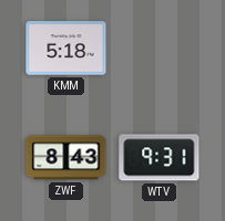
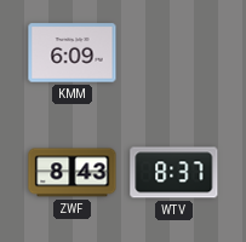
KMM: 5:18 -> 6:09 (73, 53)
WTV: 9:31 -> 8:37 (175, 173)
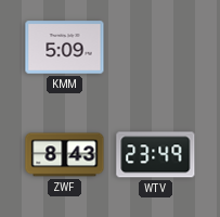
KMM: 6:09 -> 5:09 (65, 48)
WTV: 8:37 -> 23:49 (156, 155)
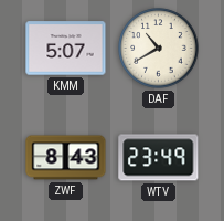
KMM: 5:09 -> 5:07 (66, 49)
DAF: none -> 10:40 (159, 49)
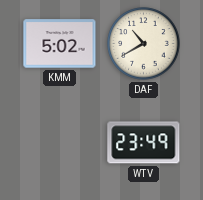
KMM: 5:07 -> 5:02 (60, 44)
ZWF: 8:43 -> none (66, 158)
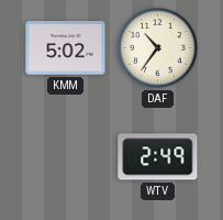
DAF: 10:40 -> 10:36 (158, 48)
WTV: 23:49 -> 2:49 (158, 157)
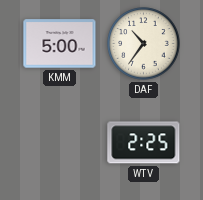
KMM: 5:02 -> 5:00 (60, 44)
WTV: 2:49 -> 2:25 (144, 143)
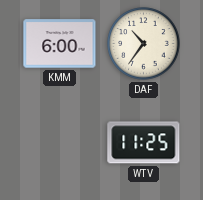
KMM: 5:00 -> 6:00 (60, 44)
WTV: 2:25 -> 11:25 (144, 143)
